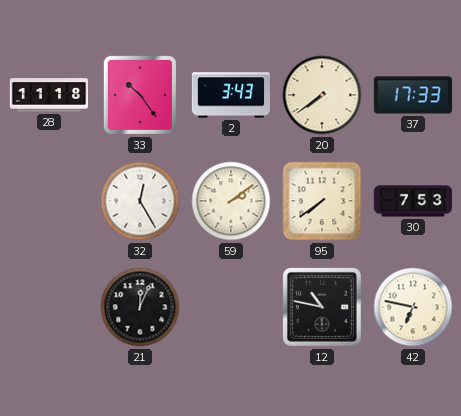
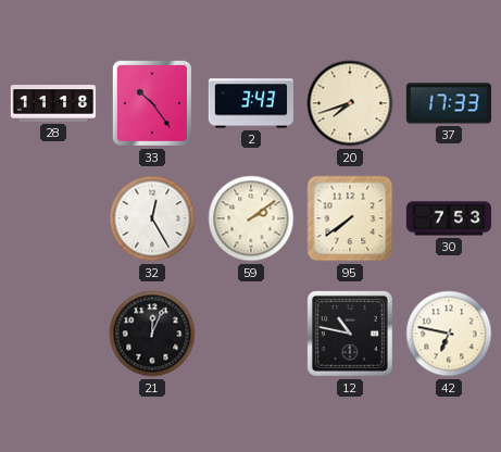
20: 7:39 -> 7:42 (350, 103)
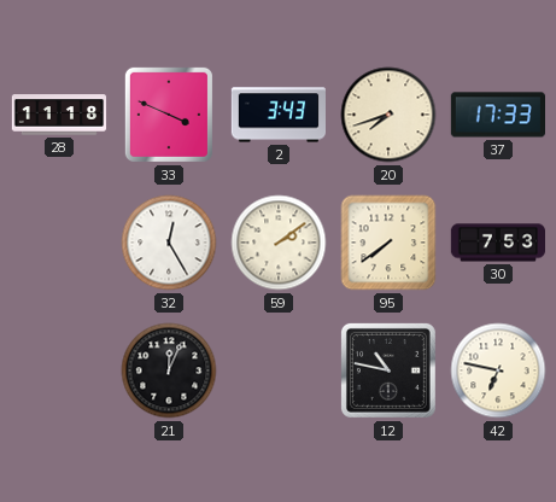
33: 10:24 -> 3:49 (169, 115)
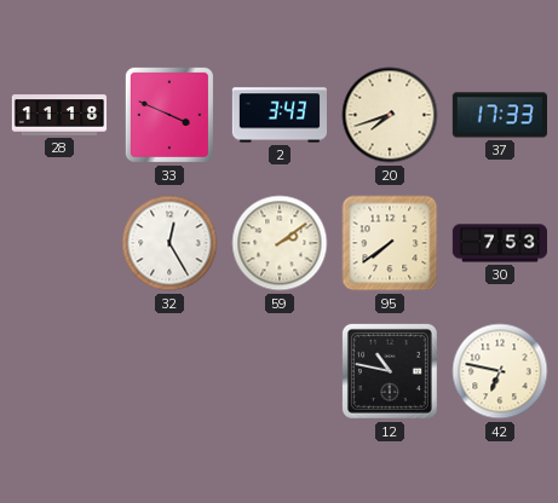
21: 12:04 -> none (169, 370)
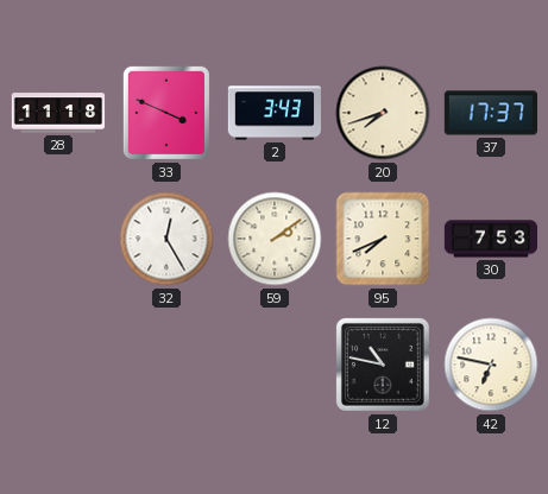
37: 17:33 -> 17:37 (490, 113)
95: 7:39 -> 7:41 (383, 239)
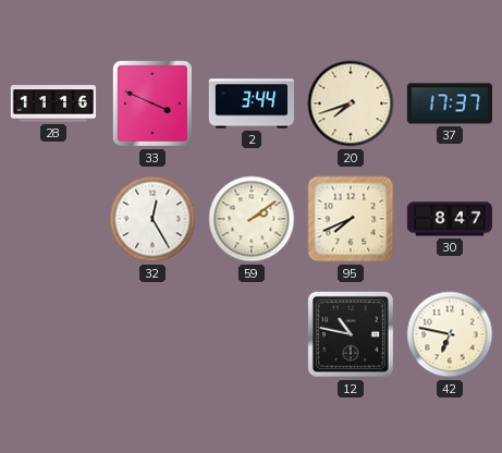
28: 11:18 -> 11:16 (53, 103)
2: 3:43 -> 3:44 (250, 103)
30: 7:53 -> 8:47 (449, 219)
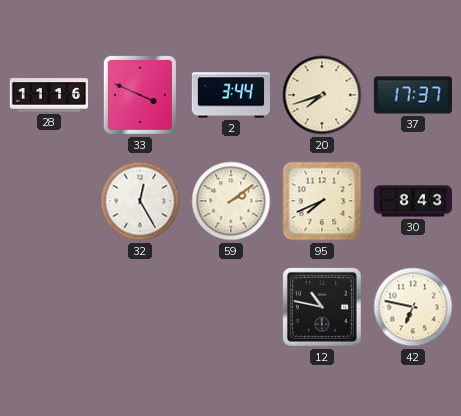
30: 8:47 -> 8:43 (412, 201)
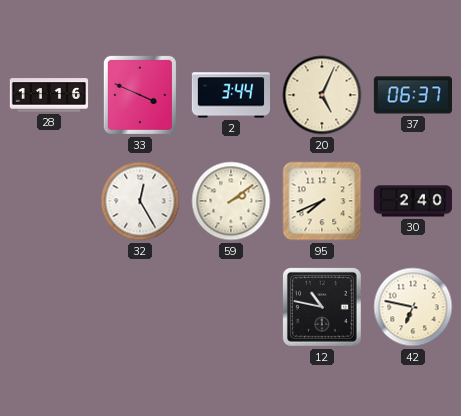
20: 7:42 -> 5:04 (322, 95)
37: 17:37 -> 06:37 (412, 95)
30: 8:43 -> 2:40 (412, 201)
